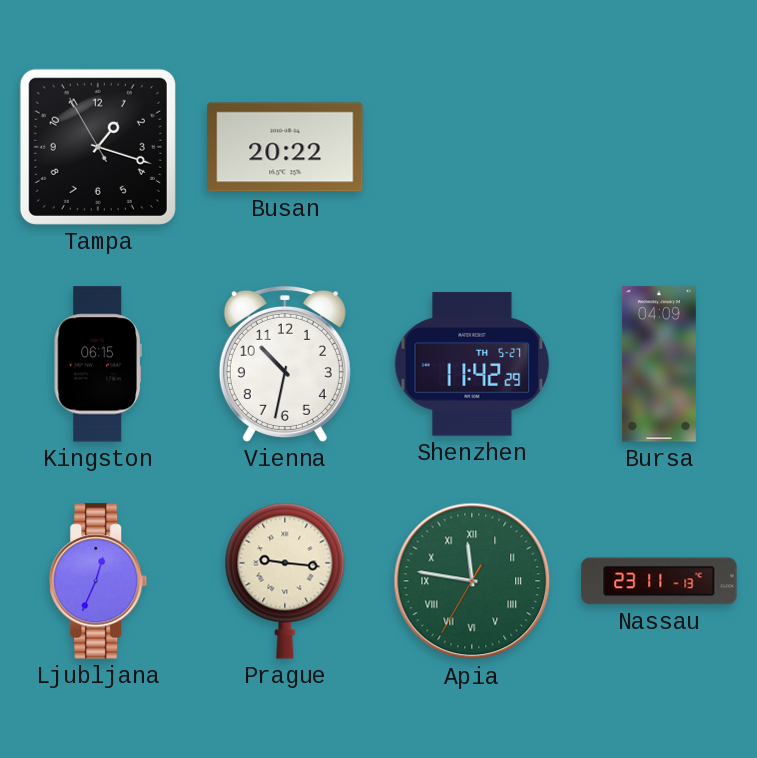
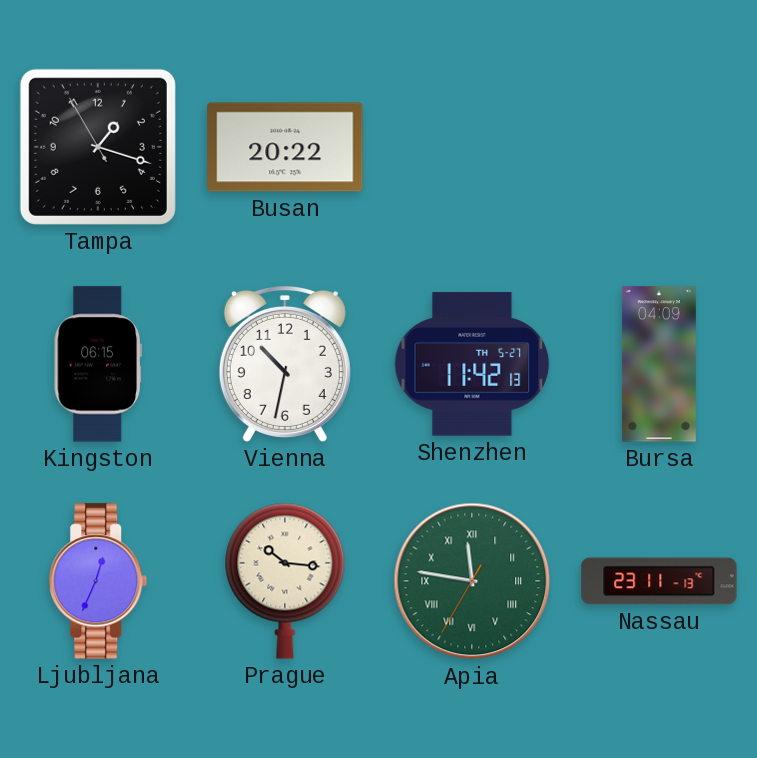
Shenzhen: 11:42:29 -> 11:42:13 (472, 364)
Prague: 9:16 -> 10:16 (285, 581)
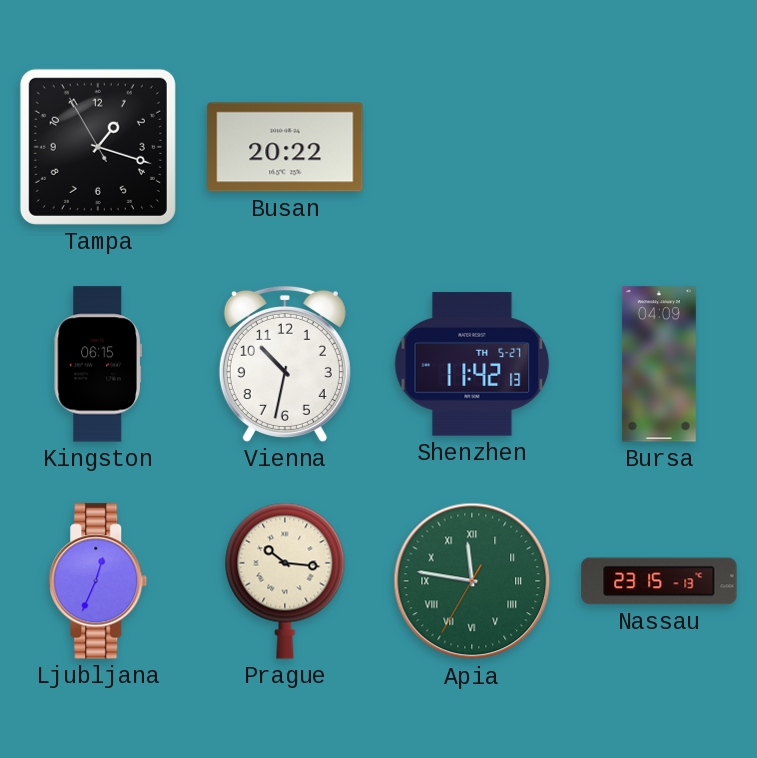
Nassau: 23:11 -> 23:15 (659, 581)
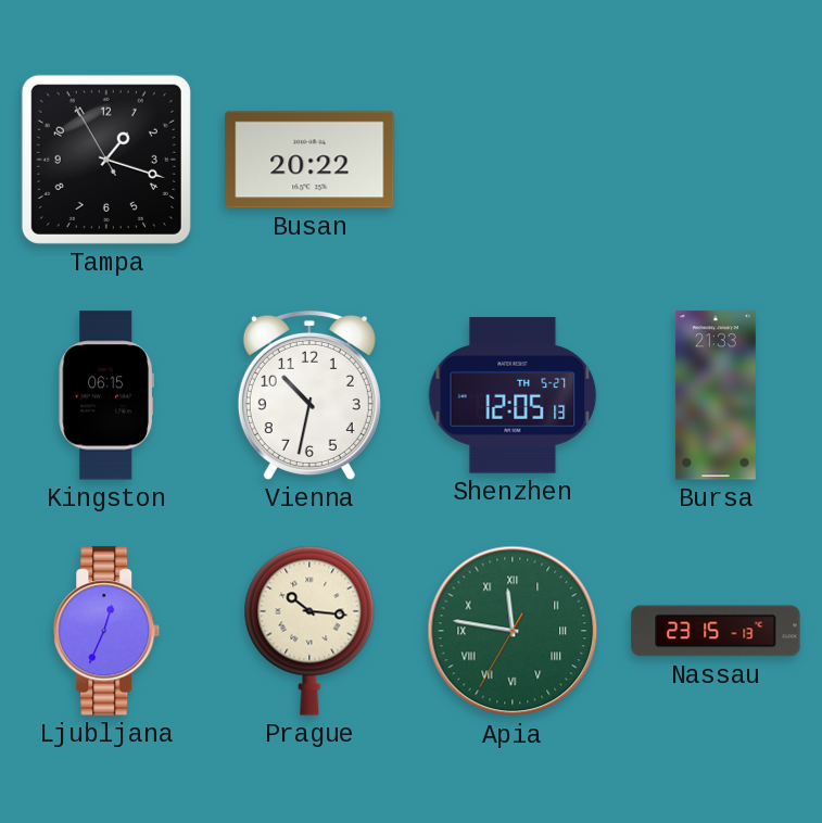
Shenzhen: 11:42 -> 12:05 (513, 395)
Bursa: 04:09 -> 21:33 (716, 395)
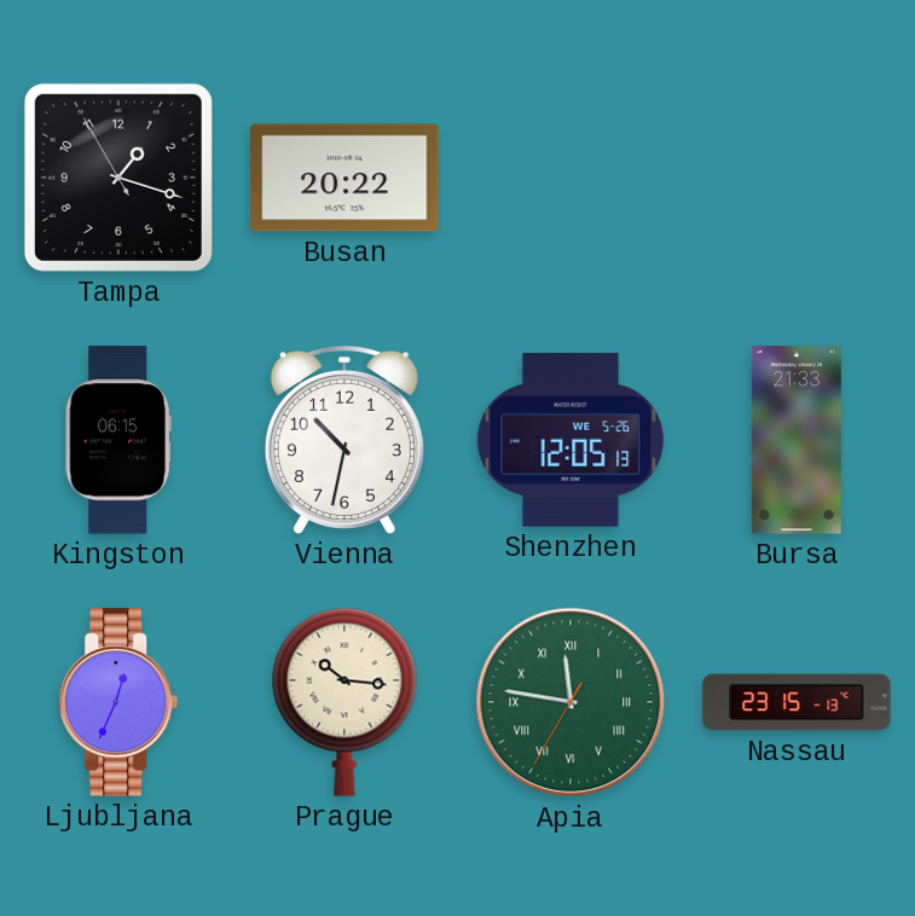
Shenzhen date: TH 5-27 -> WE 5-26 (571, 440)
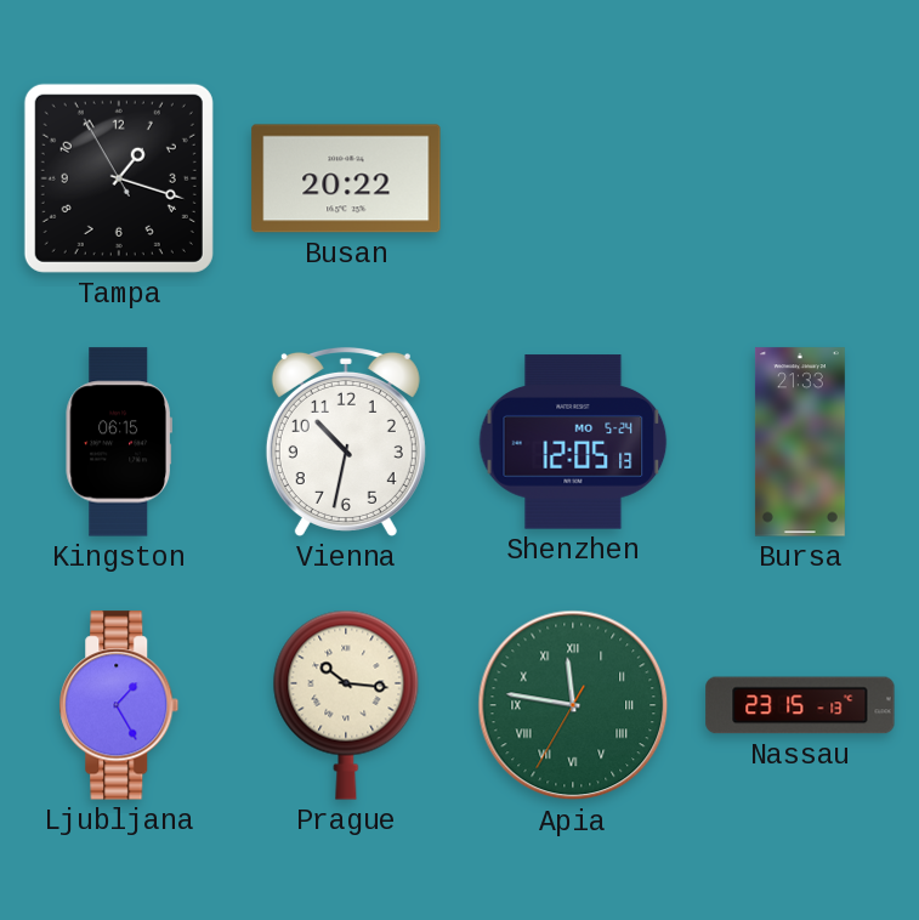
Shenzhen date: WE 5-26 -> MO 5-24 (573, 442)
Ljubljana: 12:34 -> 1:25 (119, 705)
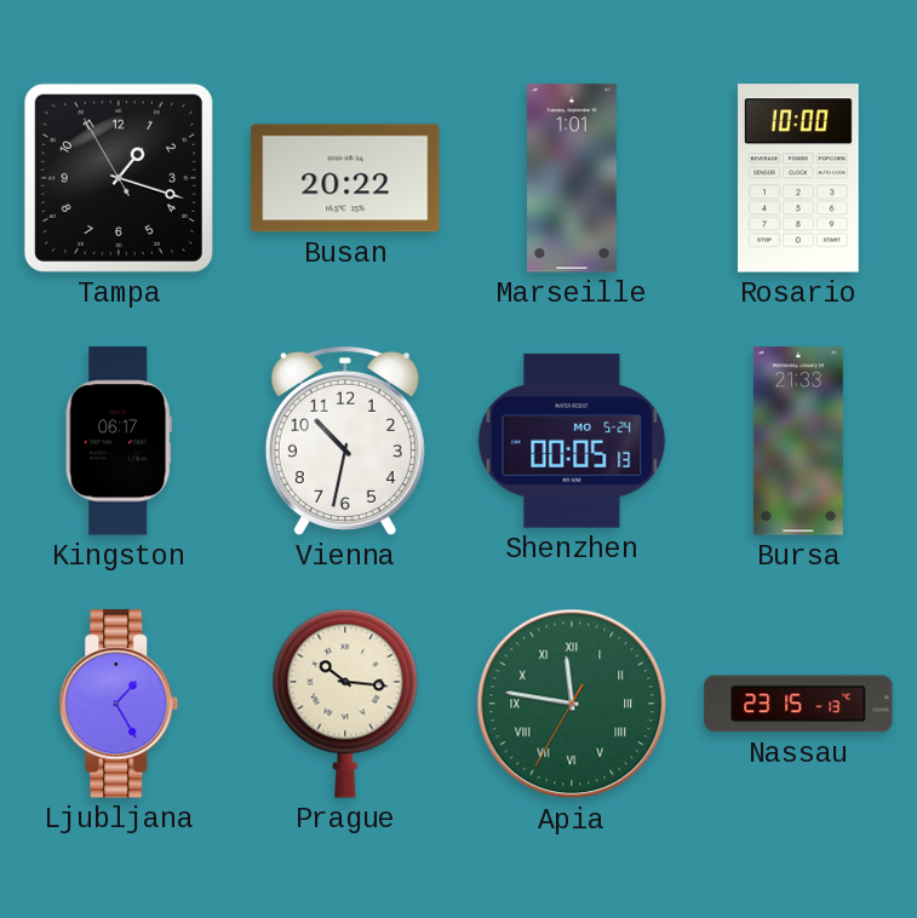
Marseille: none -> 1:01 (573, 178)
Rosario: none -> 10:00 (798, 178)
Kingston: 06:15 -> 06:17 (119, 441)
Shenzhen: 12:05 -> 00:05 (572, 441)
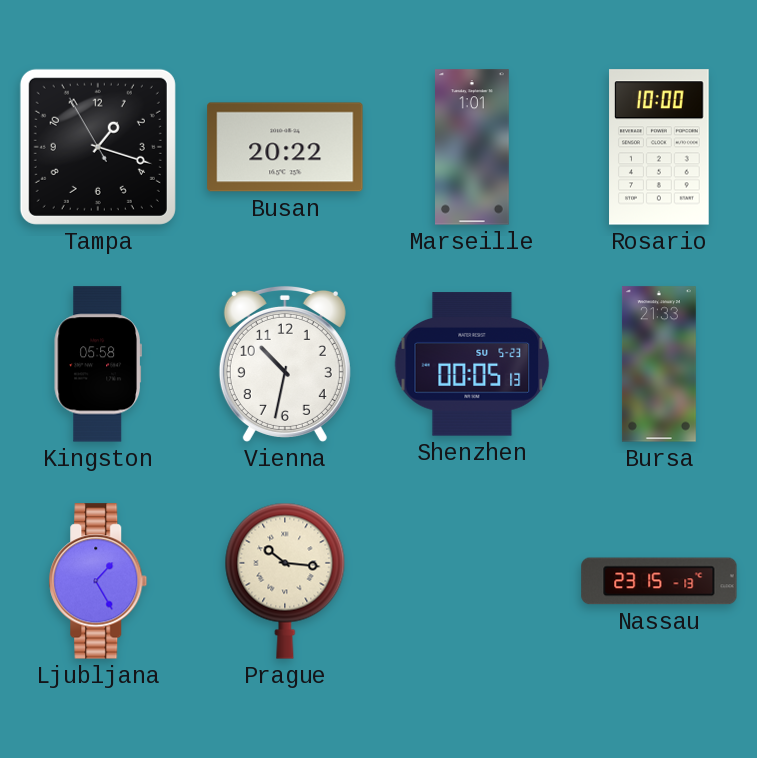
Kingston: 06:17 -> 05:58 (98, 364)
Shenzhen date: MO 5-24 -> SU 5-23 (472, 364)
Apia: 11:46 -> none (572, 704)
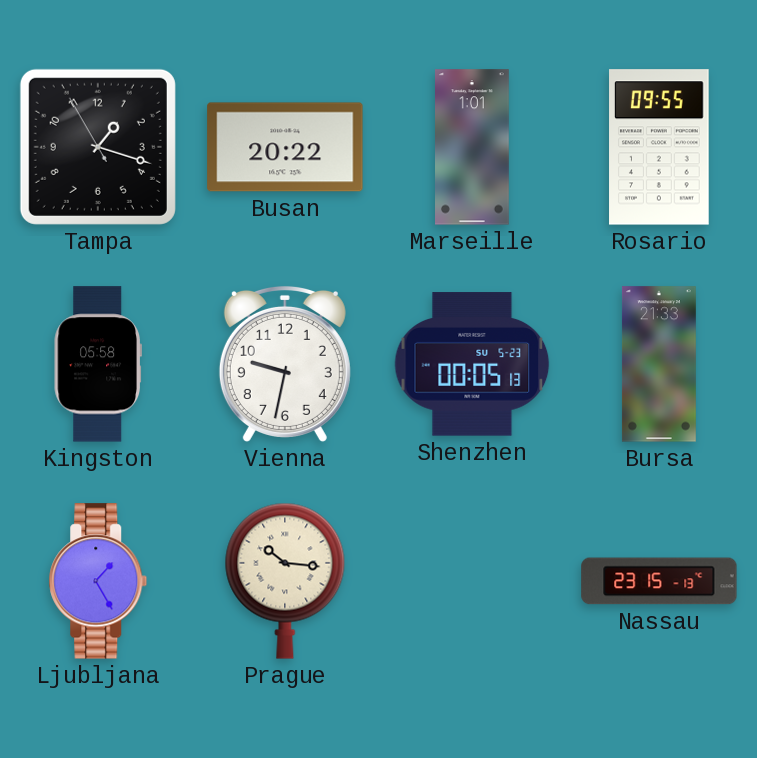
Rosario: 10:00 -> 09:55 (659, 147)
Vienna: 10:32 -> 9:32 (285, 364)
